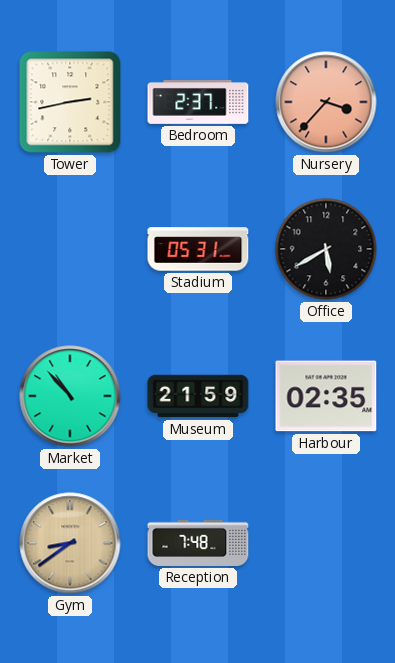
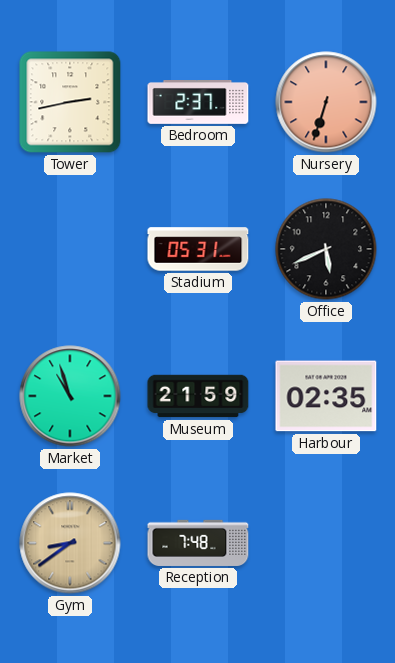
Nursery: 3:37 -> 6:33 (326, 102)
Office: 5:40 -> 5:41 (326, 249)
Market: 10:53 -> 10:57 (70, 396)
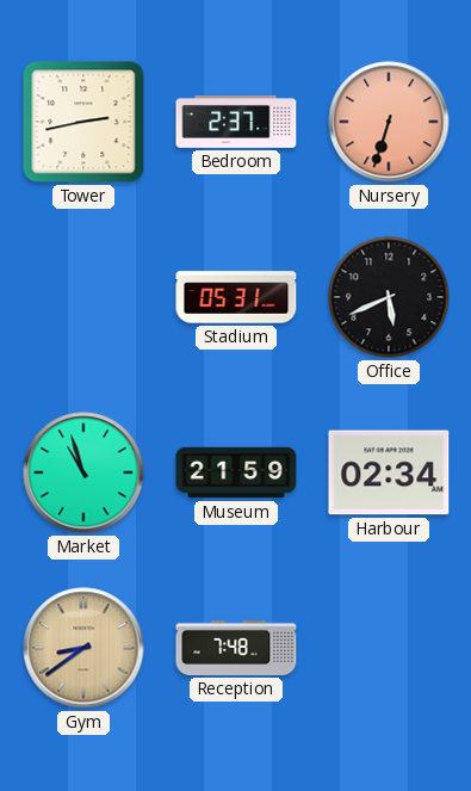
Harbour: 02:35 -> 02:34 (389, 472)
